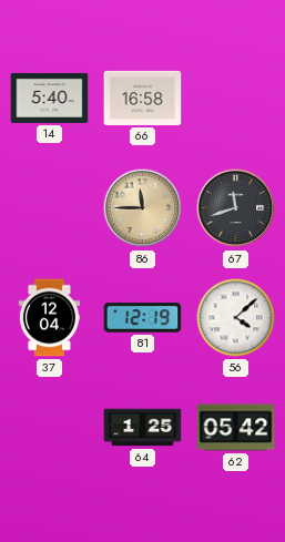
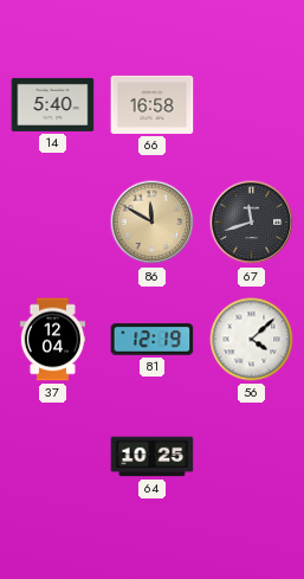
86: 11:45 -> 11:50 (153, 223)
64: 1:25 -> 10:25 (153, 457)
62: 05:42 -> none (236, 428)
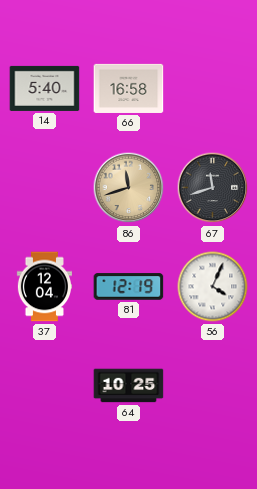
86: 11:50 -> 11:42 (129, 188)
56: 4:08 -> 4:04 (213, 287)
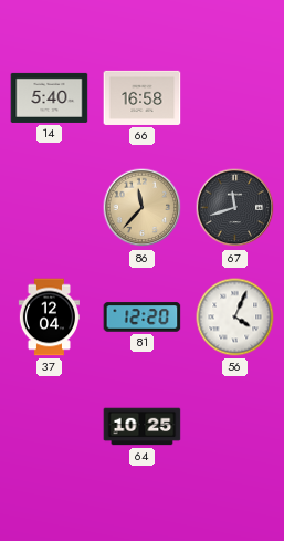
86: 11:42 -> 11:37 (143, 208)
81: 12:19 -> 12:20 (143, 318)
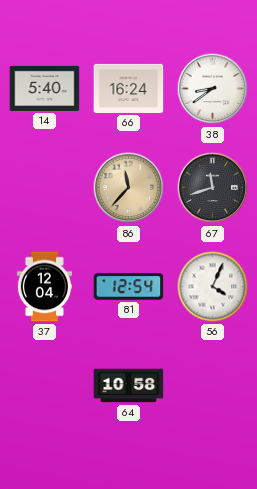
66: 16:58 -> 16:24 (129, 88)
38: none -> 8:39 (213, 89)
81: 12:20 -> 12:54 (129, 287)
64: 10:25 -> 10:58 (129, 386)
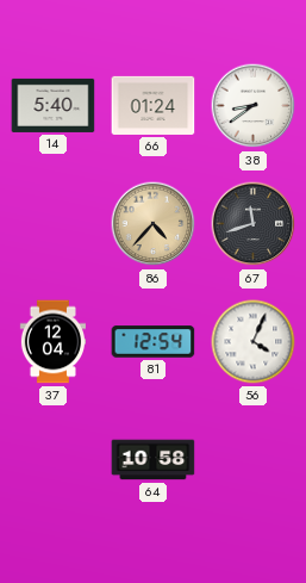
66: 16:24 -> 01:24 (154, 105)
86: 11:37 -> 4:37 (154, 224)
